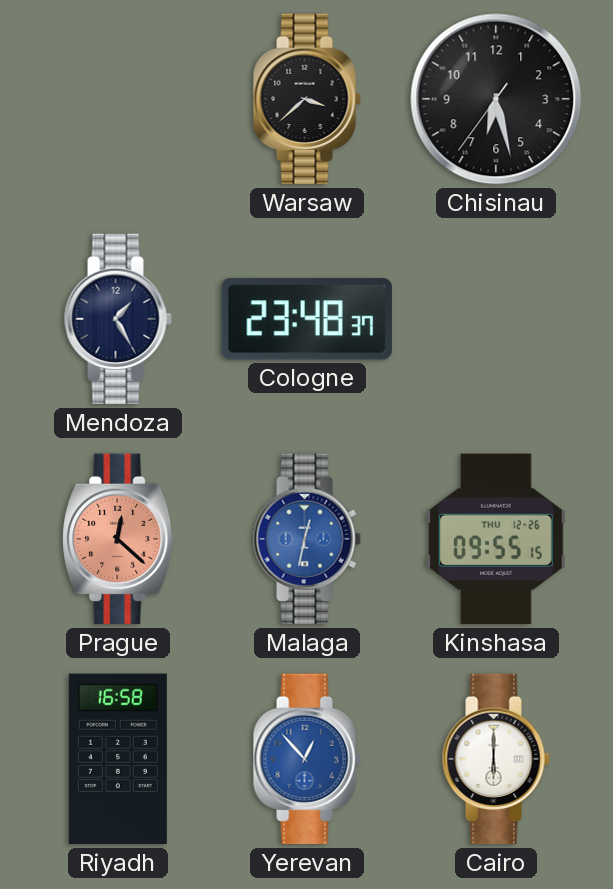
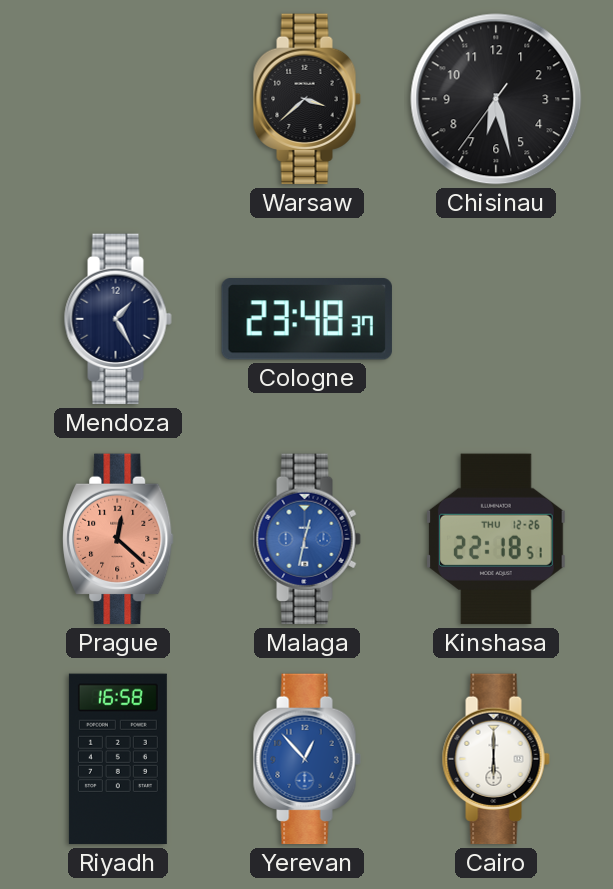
Kinshasa: 09:55 -> 22:18 (497, 539)
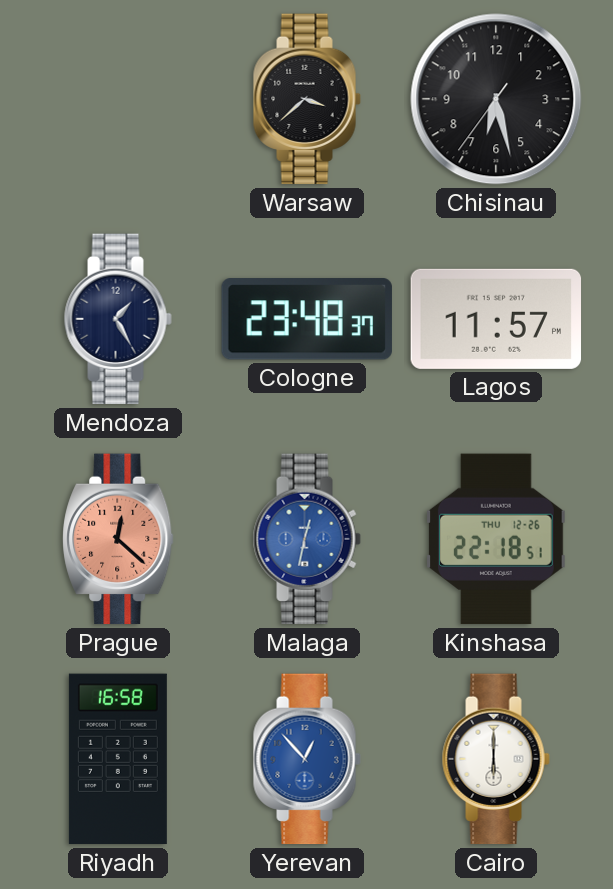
Lagos: none -> 11:57 (496, 319)
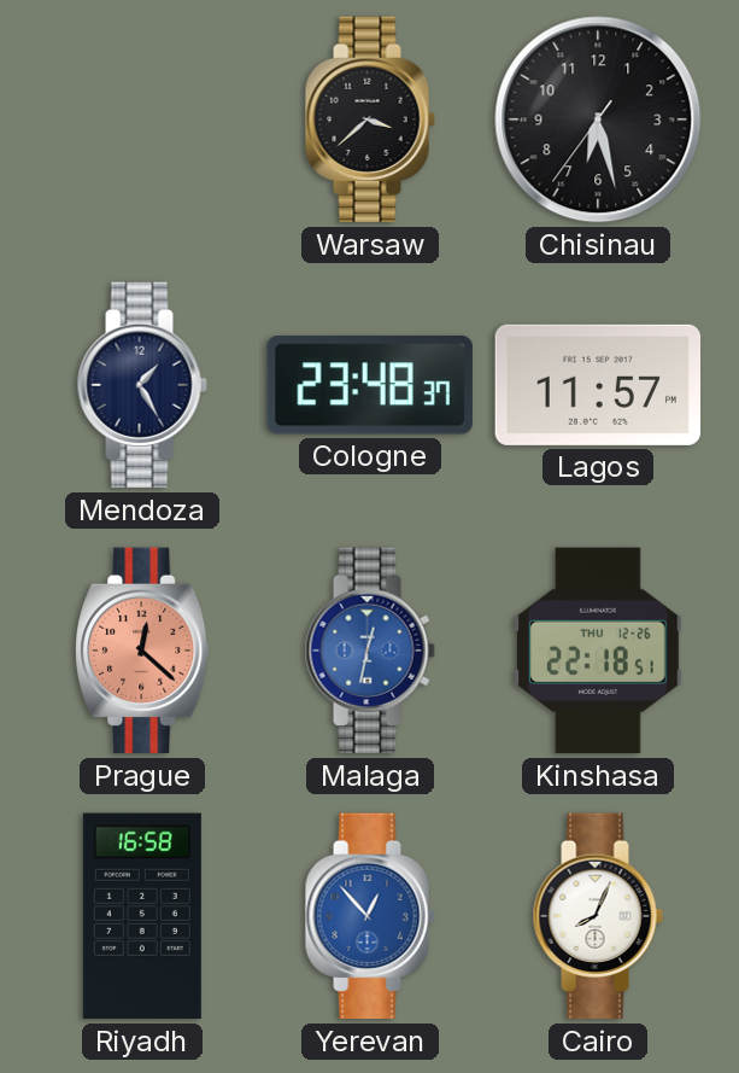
Cairo: 6:00 -> 8:04 (598, 916)
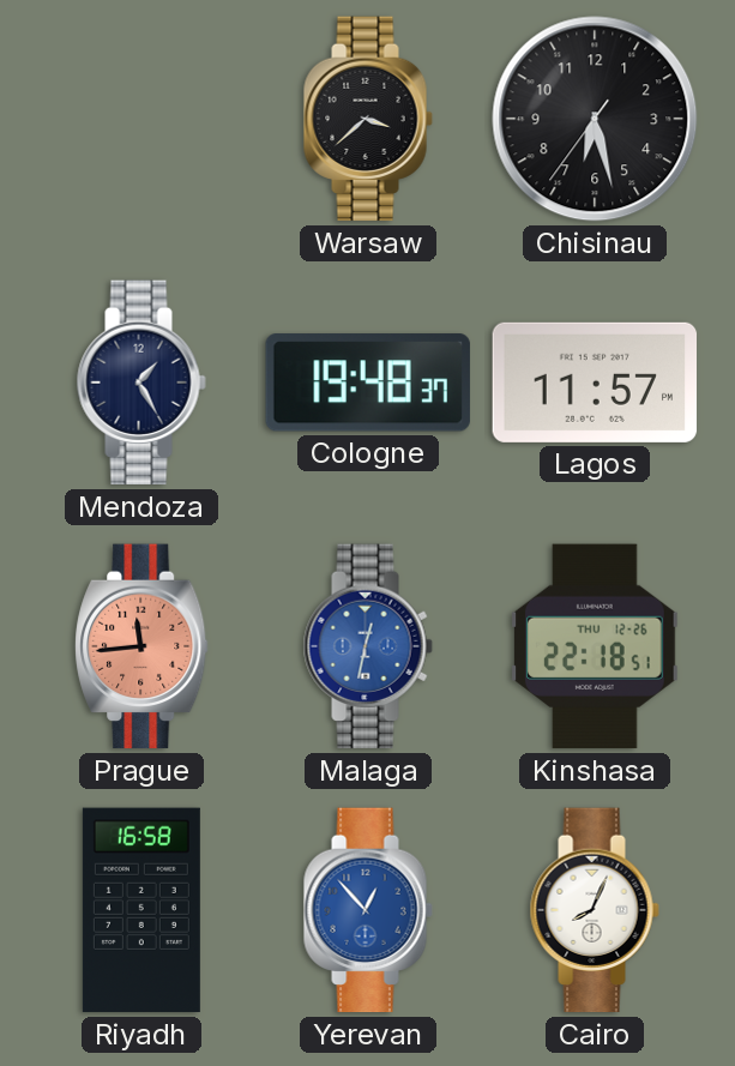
Cologne: 23:48 -> 19:48 (368, 383)
Prague: 12:22 -> 11:44 (141, 646)
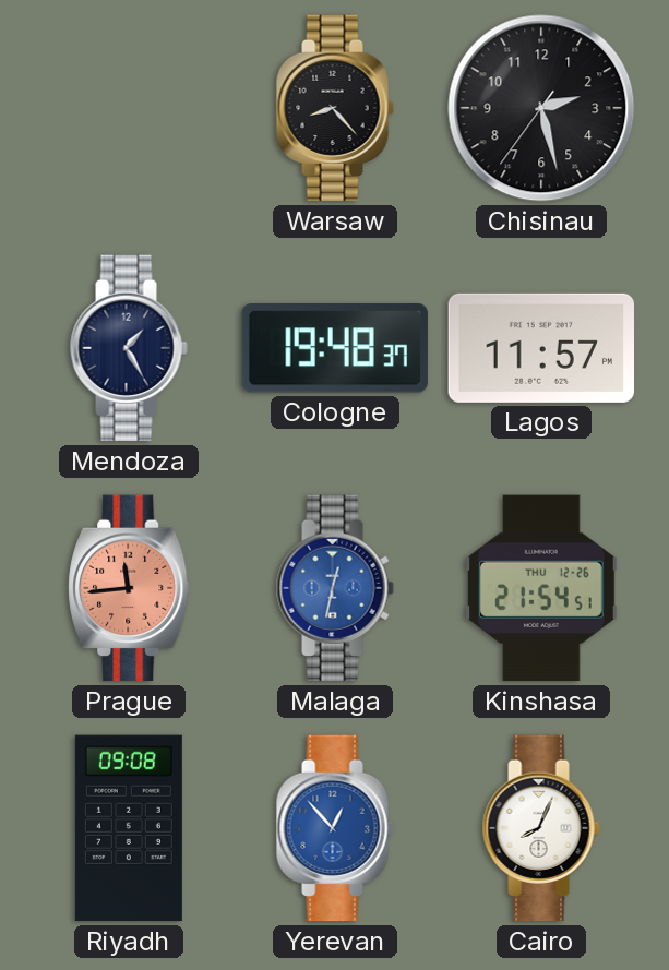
Warsaw: 3:38 -> 8:23 (335, 108)
Chisinau: 6:27 -> 2:27 (541, 108)
Kinshasa: 22:18 -> 21:54 (542, 588)
Riyadh: 16:58 -> 09:08 (129, 828)
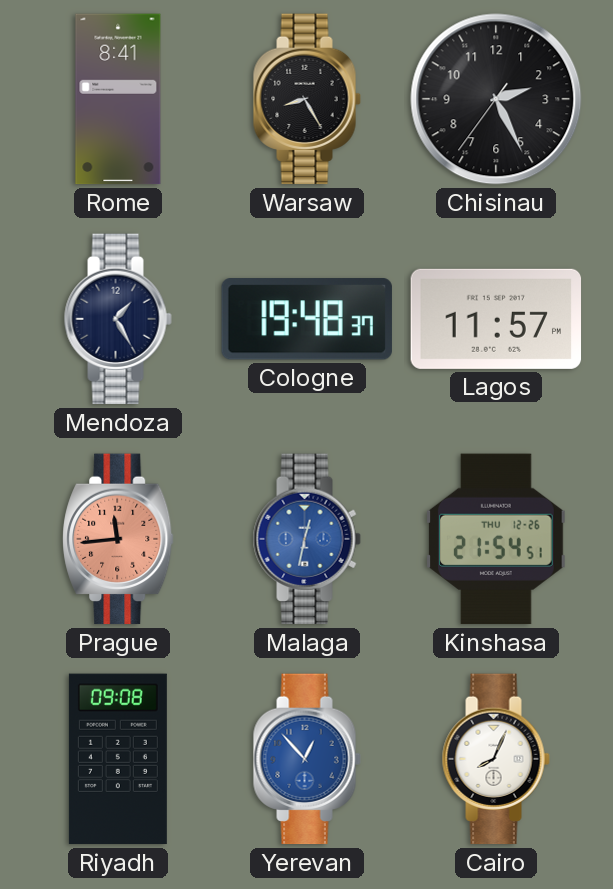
Rome: none -> 8:41 (118, 99)
Warsaw: 8:23 -> 8:25 (307, 99)
Chisinau: 2:27 -> 2:25 (496, 99)
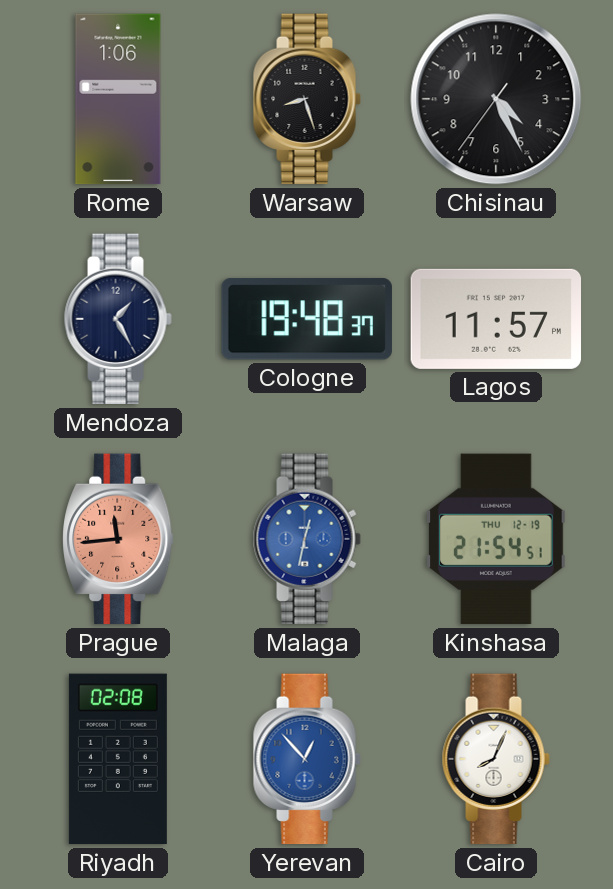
Rome: 8:41 -> 1:06 (118, 99)
Warsaw: 8:25 -> 8:27 (307, 99)
Chisinau: 2:25 -> 4:25 (496, 99)
Kinshasa date: THU 12-26 -> THU 12-19 (497, 539)
Riyadh: 09:08 -> 02:08 (118, 759)
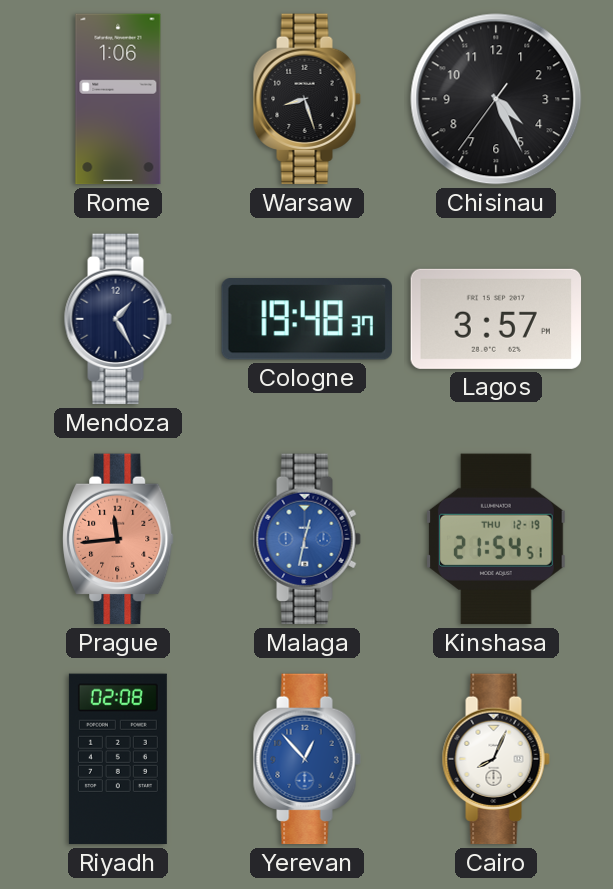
Lagos: 11:57 -> 3:57 (496, 319)
